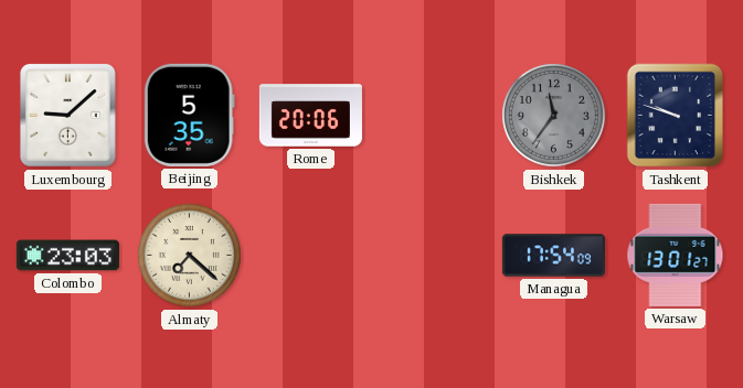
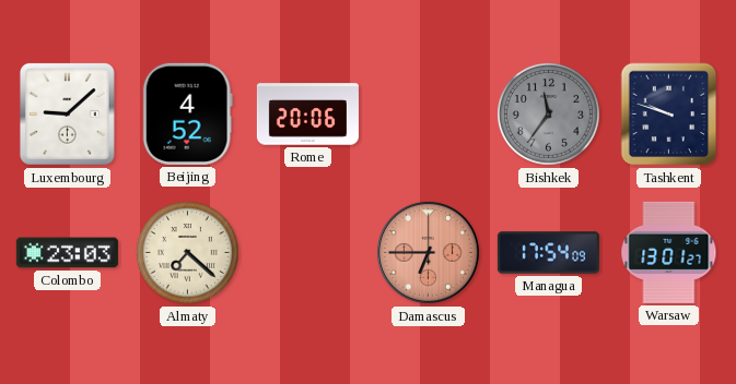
Beijing: 5:35 -> 4:52 (187, 113)
Damascus: none -> 6:45 (428, 252)
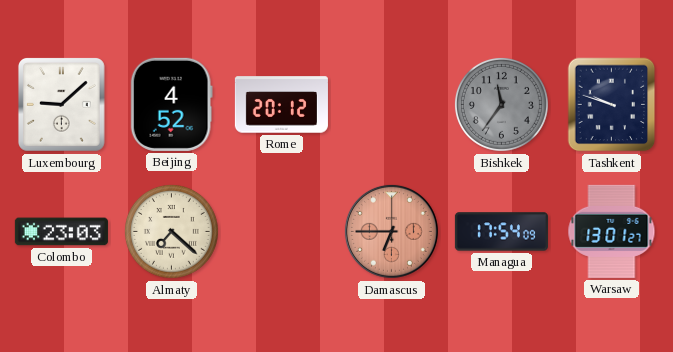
Rome: 20:06 -> 20:12 (281, 105)
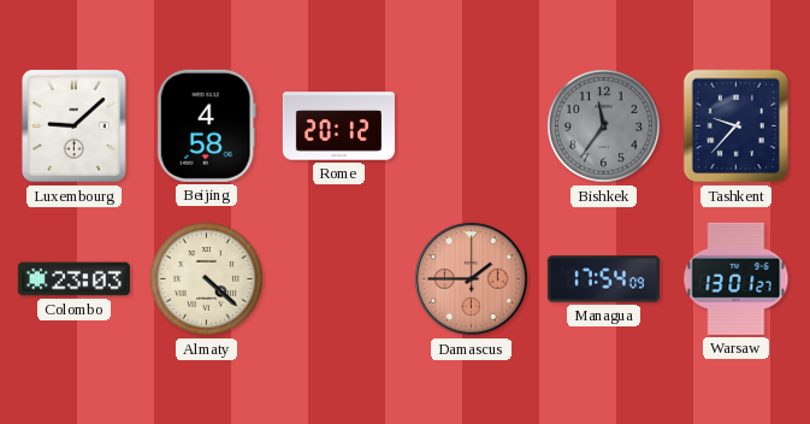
Beijing: 4:52 -> 4:58 (206, 125)
Tashkent: 9:48 -> 9:37 (737, 126)
Almaty: 7:22 -> 4:22 (206, 278)
Damascus: 6:45 -> 1:45 (471, 278)
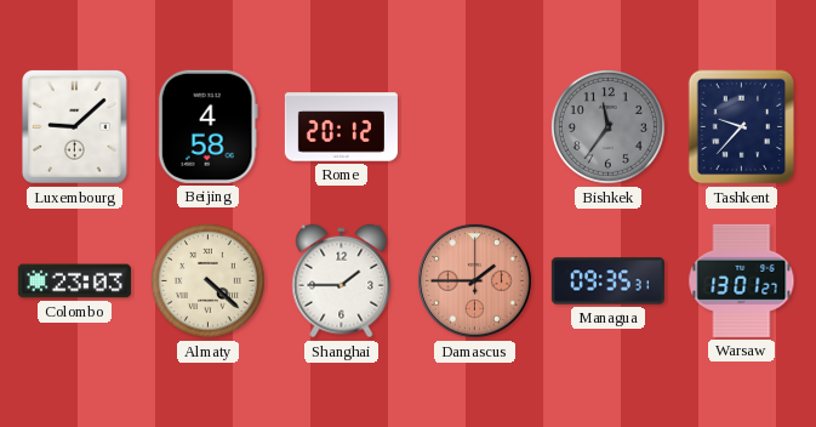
Shanghai: none -> 1:45 (342, 281)
Managua: 17:54 -> 09:35 (607, 281)
